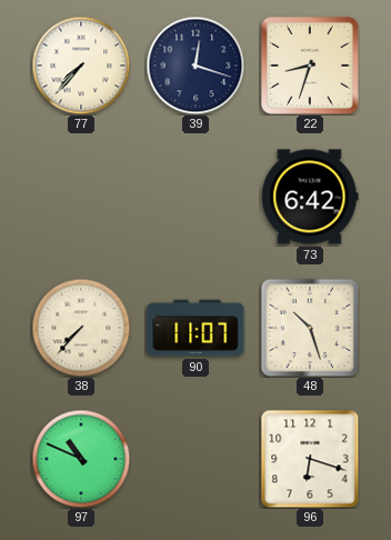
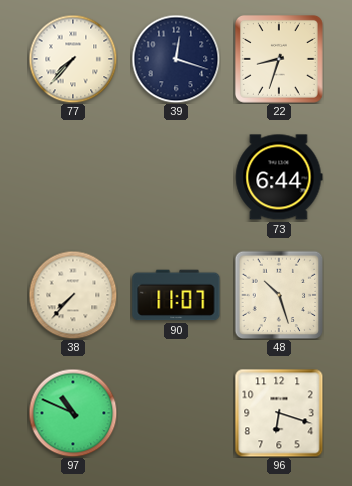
73: 6:42 -> 6:44 (279, 177)
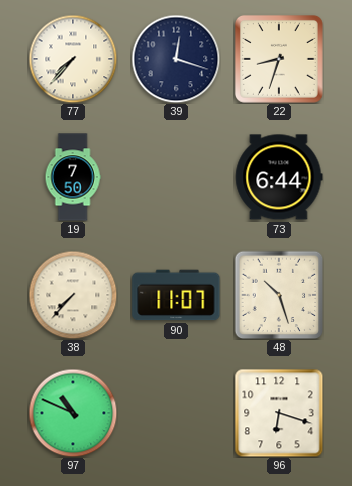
19: none -> 7:50 (73, 177)
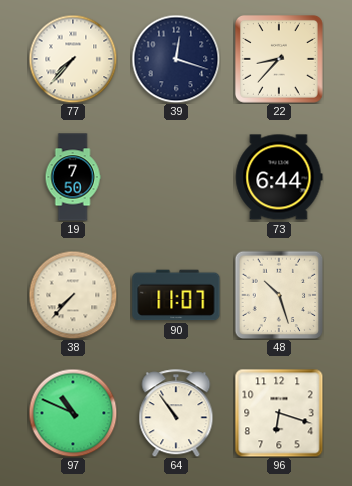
22: 8:33 -> 8:37 (279, 59)
64: none -> 10:54 (176, 413)
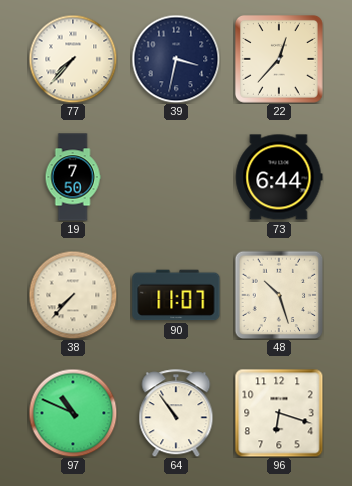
39: 12:18 -> 3:32 (176, 59)
22: 8:37 -> 12:37 (279, 59)
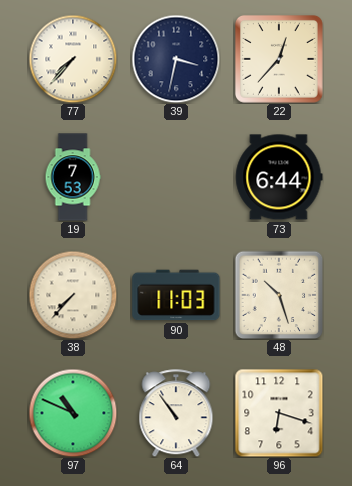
19: 7:50 -> 7:53 (73, 177)
90: 11:07 -> 11:03 (176, 295)
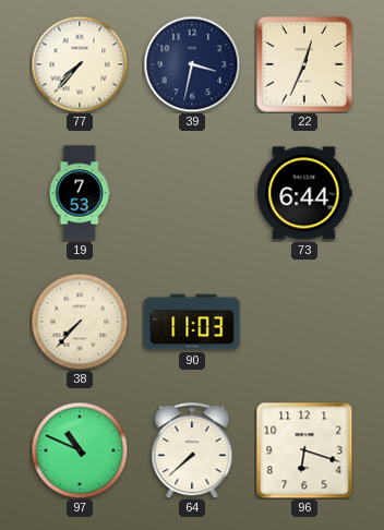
22: 12:37 -> 12:34 (304, 64)
48: 10:27 -> none (279, 295)
64: 10:54 -> 7:38 (192, 450)
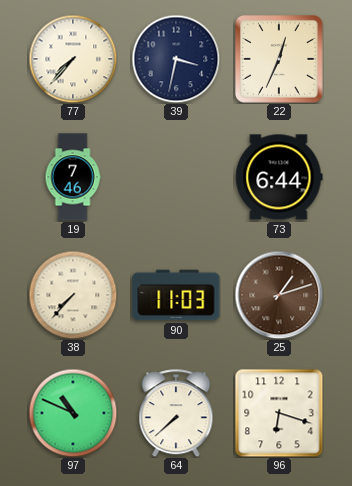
19: 7:53 -> 7:46 (73, 177)
25: none -> 1:12 (279, 295)
